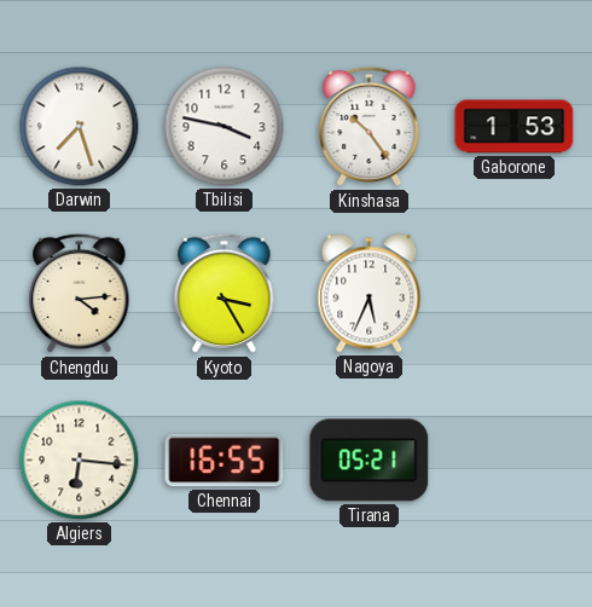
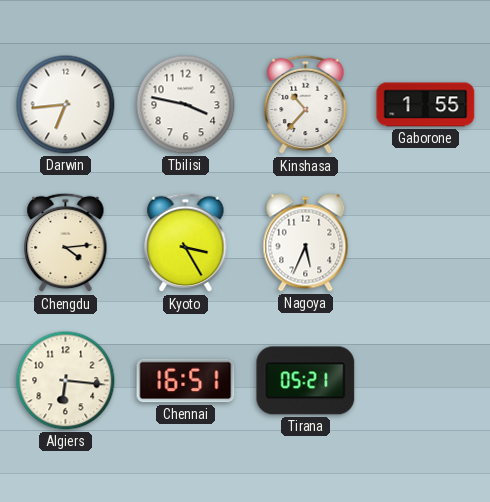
Darwin: 7:27 -> 6:44 (66, 105)
Kinshasa: 10:24 -> 10:37 (306, 105)
Gaborone: 1:53 -> 1:55 (426, 105)
Chennai: 16:55 -> 16:51 (186, 381)
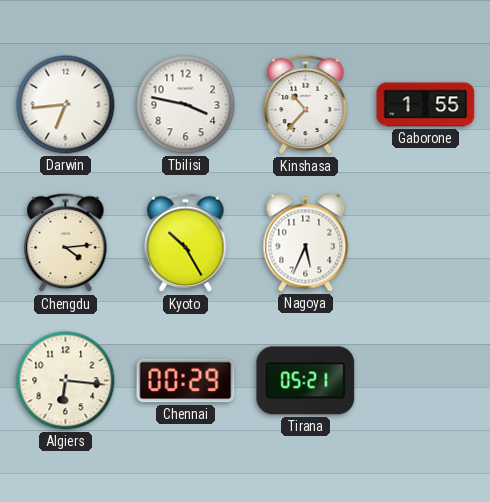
Kyoto: 3:25 -> 10:25 (186, 243)
Chennai: 16:51 -> 00:29 (186, 381)
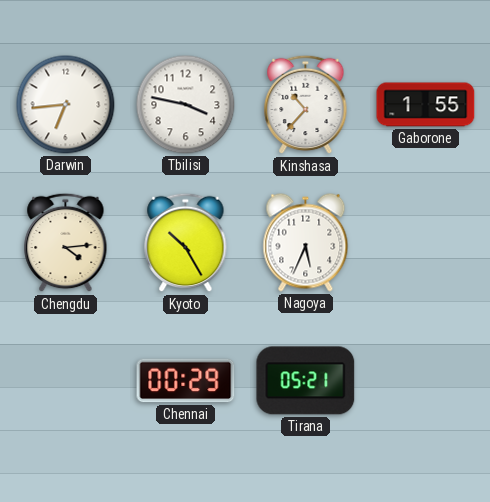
Algiers: 6:16 -> none (66, 381)
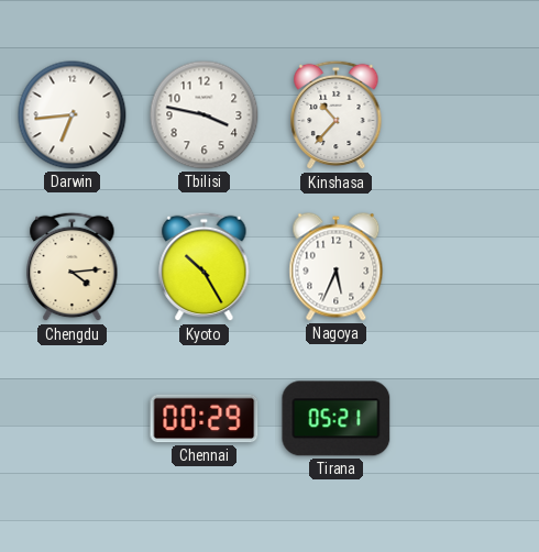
Gaborone: 1:55 -> none (426, 105)
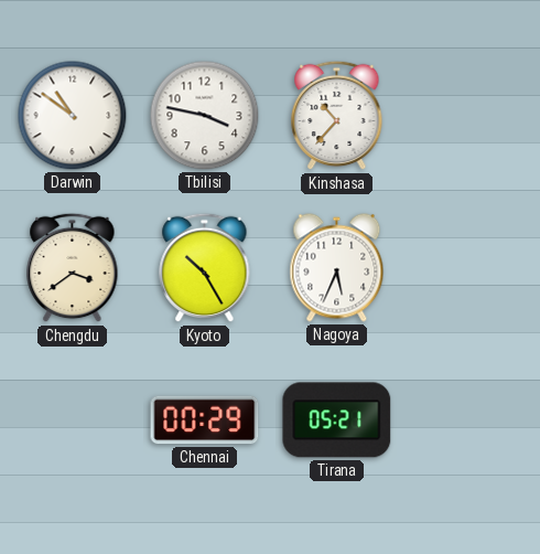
Darwin: 6:44 -> 10:51 (73, 116)
Chengdu: 4:14 -> 3:39 (73, 268)
